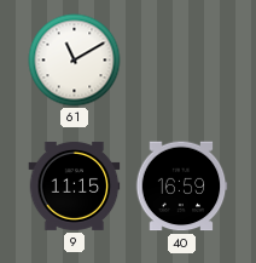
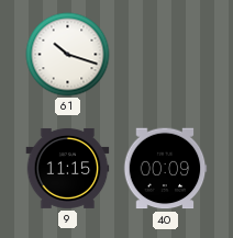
61: 11:10 -> 10:18 (68, 55)
40: 16:59 -> 00:09 (165, 169)
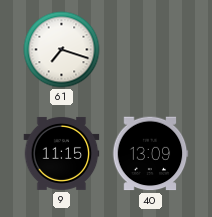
61: 10:18 -> 7:18 (62, 50)
40: 00:09 -> 13:09 (150, 154)
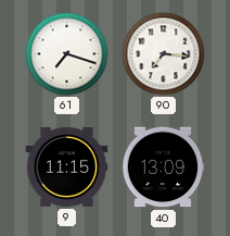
90: none -> 7:16 (164, 54)
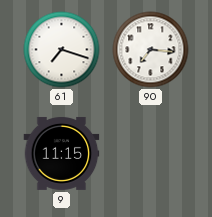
40: 13:09 -> none (163, 167)
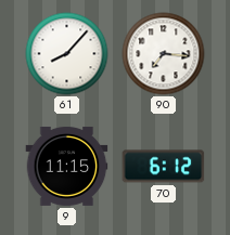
61: 7:18 -> 8:07 (67, 54)
70: none -> 6:12 (164, 167)
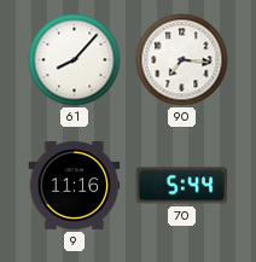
9: 11:15 -> 11:16 (75, 185)
70: 6:12 -> 5:44 (182, 186)
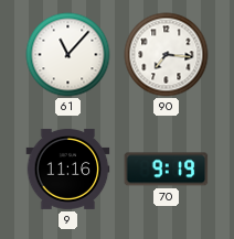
61: 8:07 -> 11:07 (68, 55)
70: 5:44 -> 9:19 (167, 170)
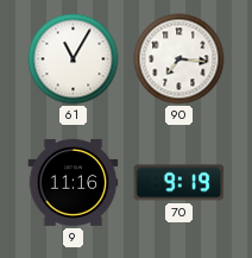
61: 11:07 -> 11:05 (74, 59)
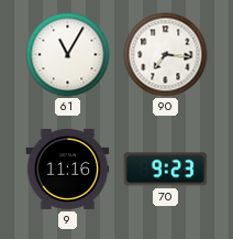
70: 9:19 -> 9:23 (166, 170)
